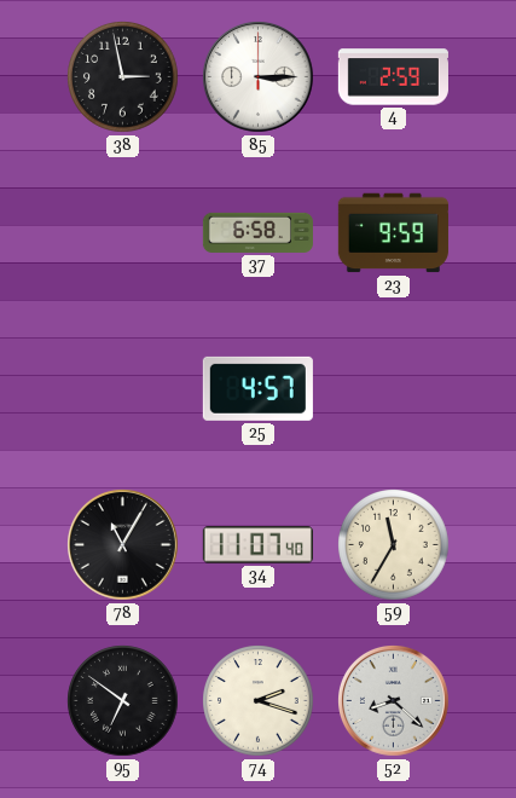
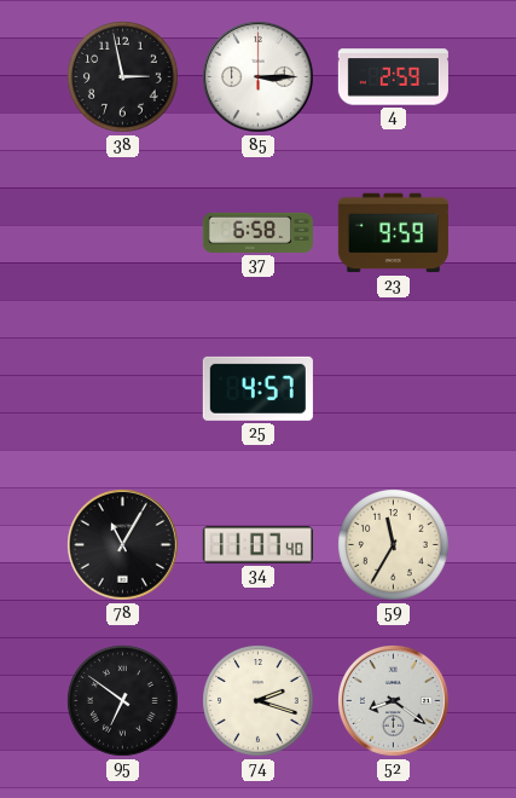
52: 8:22 -> 8:21 (394, 701)
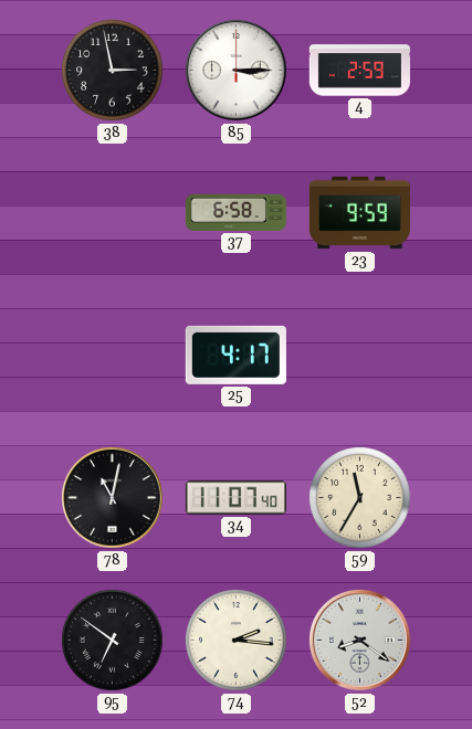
25: 4:57 -> 4:17 (235, 355)
78: 11:05 -> 11:02 (113, 498)
74: 2:18 -> 2:16 (237, 641)
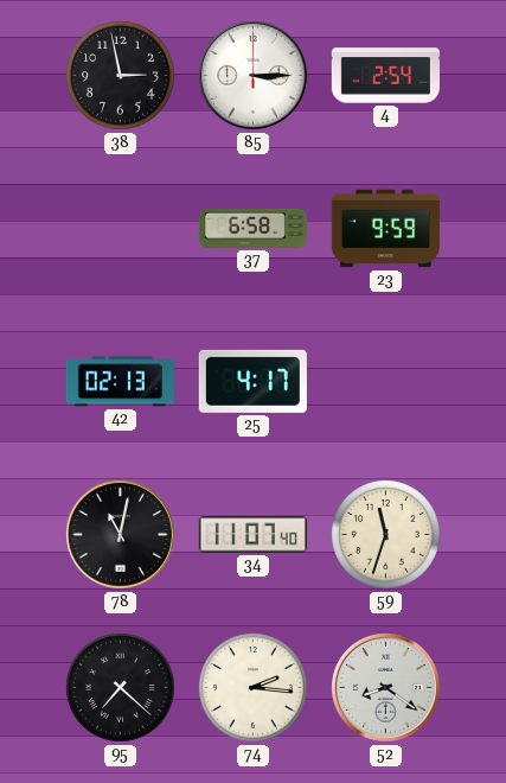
4: 2:59 -> 2:54 (385, 76)
42: none -> 02:13 (120, 382)
59: 11:35 -> 11:33 (386, 535)
95: 6:51 -> 7:22 (121, 688)
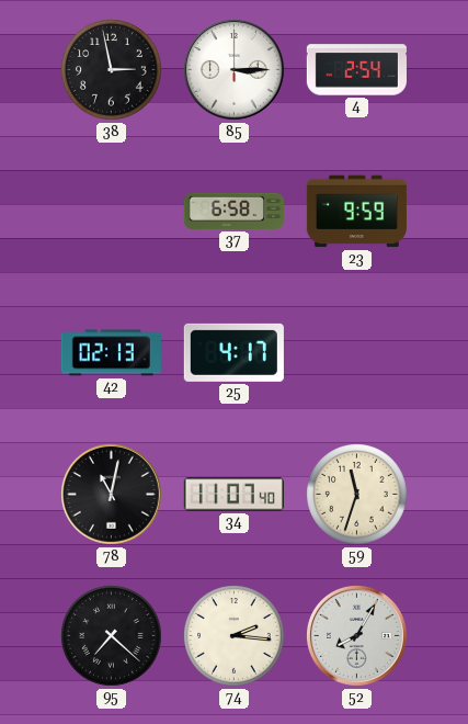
52: 8:21 -> 8:05 (357, 636)
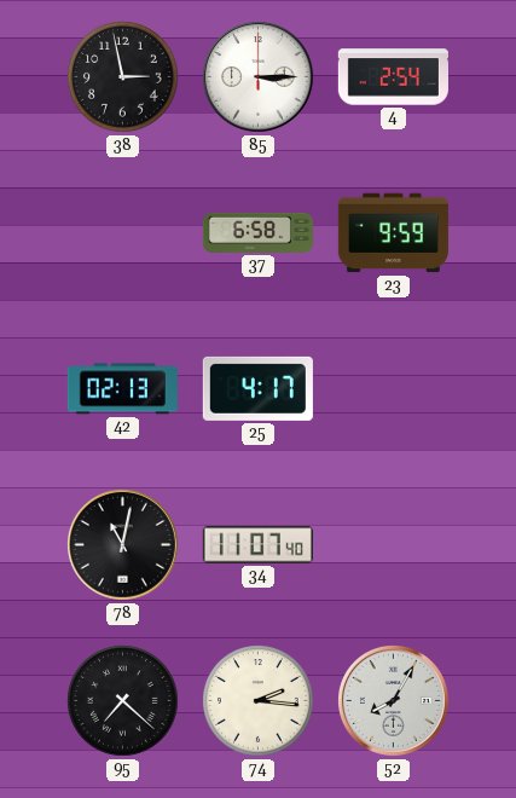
59: 11:33 -> none (357, 495)
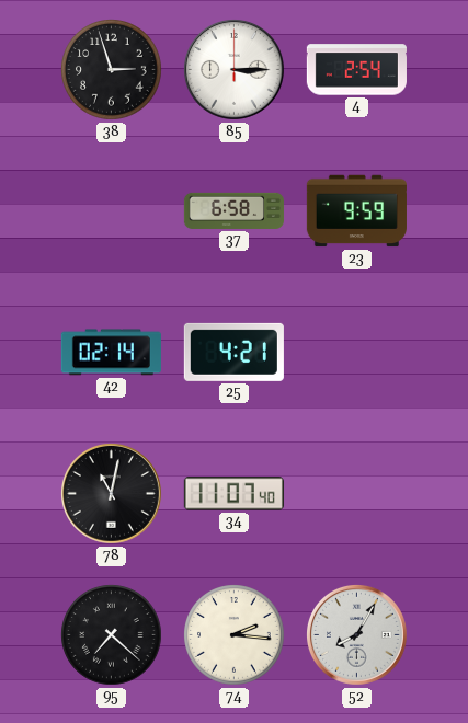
38: 2:58 -> 2:57 (112, 70)
42: 02:13 -> 02:14 (111, 353)
25: 4:17 -> 4:21 (233, 352)
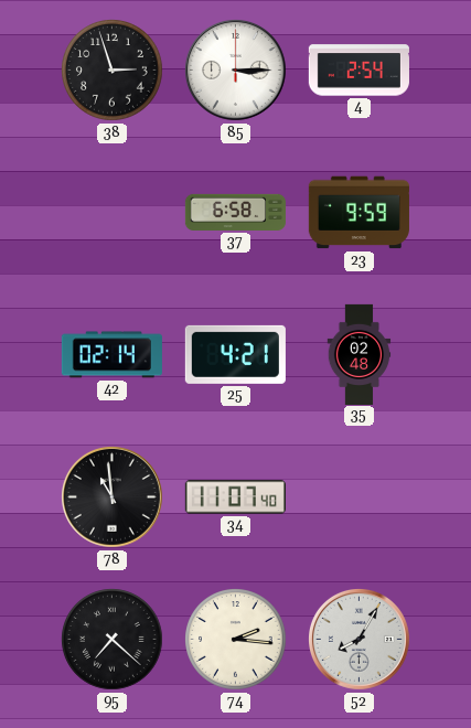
35: none -> 02:48 (360, 354)
78: 11:02 -> 10:59 (113, 497)
